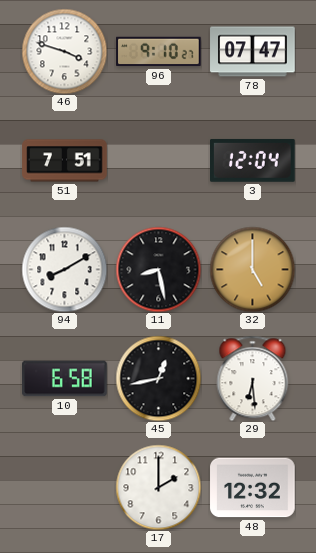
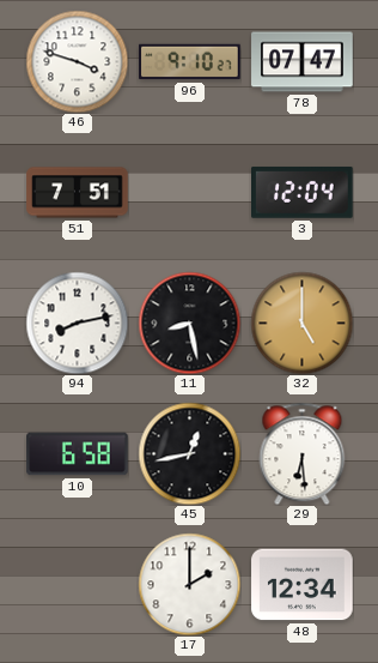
94: 8:10 -> 8:13 (77, 323)
48: 12:32 -> 12:34 (303, 585)
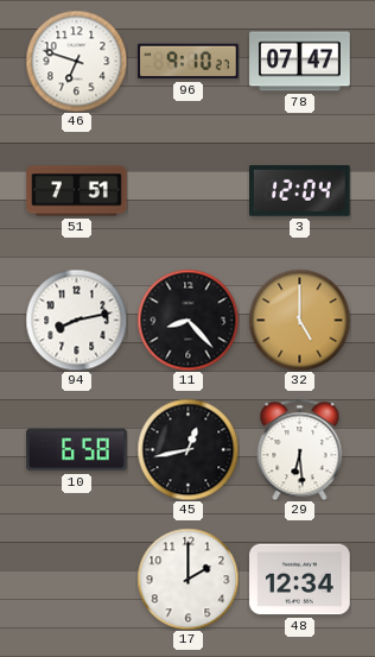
46: 3:48 -> 6:48 (76, 61)
11: 8:28 -> 8:23 (188, 320)
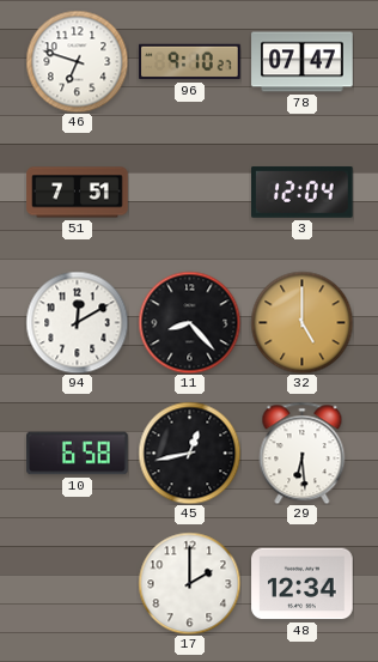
94: 8:13 -> 12:10 (77, 322)
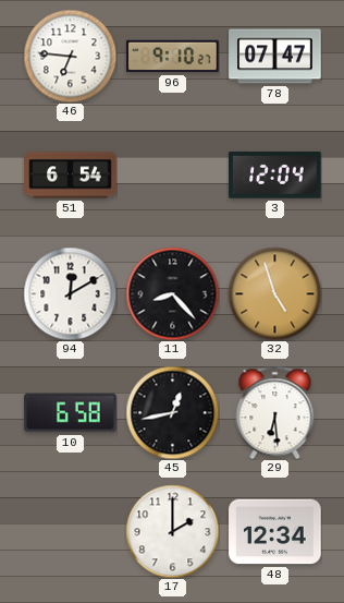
46: 6:48 -> 6:46 (70, 56)
51: 7:51 -> 6:54 (71, 176)
32: 5:00 -> 4:57 (274, 293)
